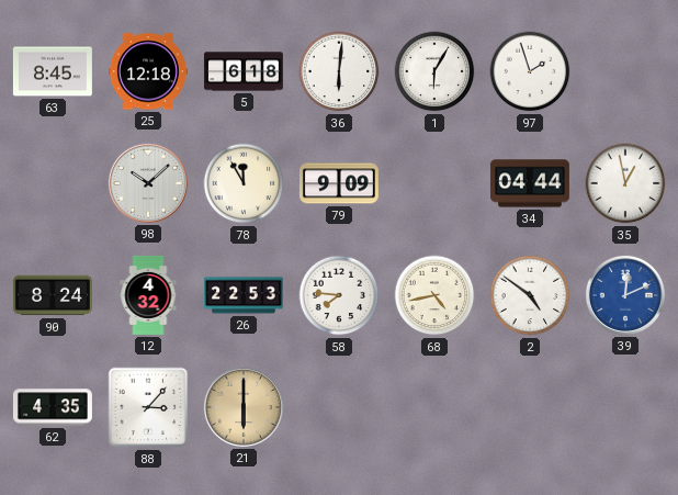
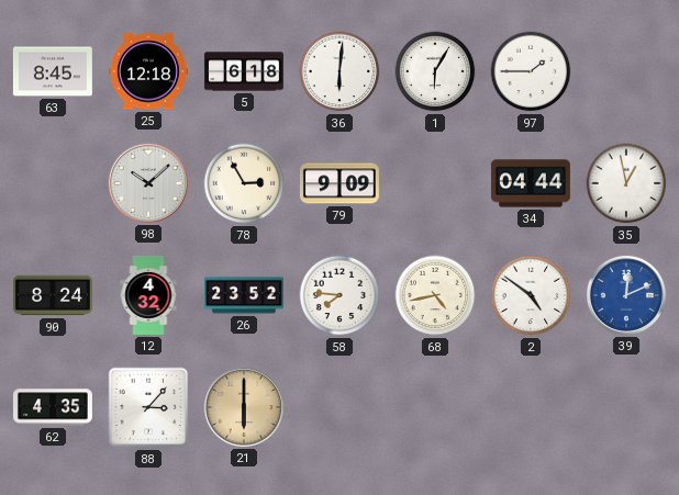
97: 1:57 -> 1:45 (531, 71)
78: 11:55 -> 2:55 (244, 183)
26: 22:53 -> 23:52 (244, 295)
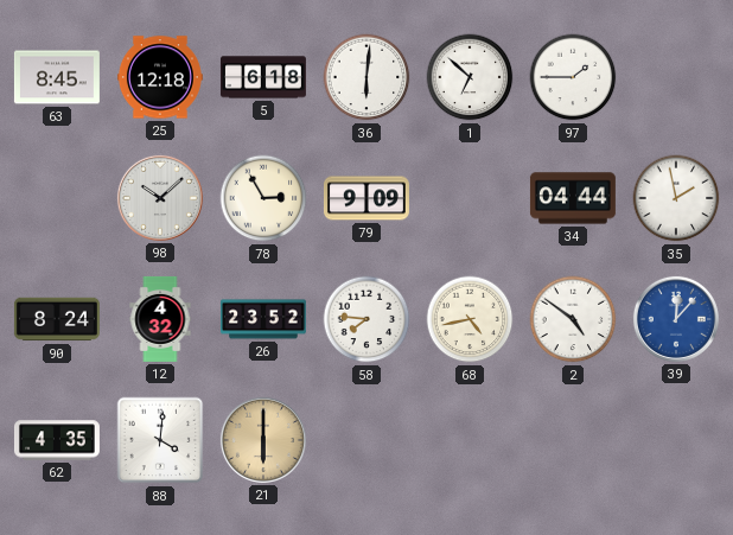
1: 6:05 -> 6:52 (470, 77)
35: 12:58 -> 1:58 (676, 198)
39: 12:11 -> 12:07 (676, 319)
88: 3:07 -> 4:01 (160, 440)
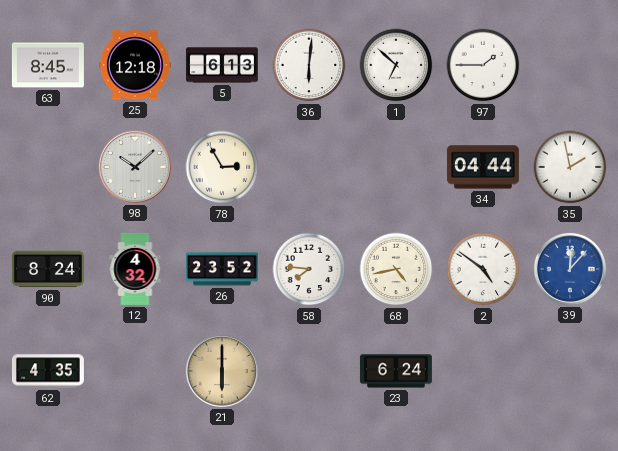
5: 6:18 -> 6:13 (222, 65)
79: 9:09 -> none (366, 198)
88: 4:01 -> none (160, 440)
23: none -> 6:24 (396, 371)
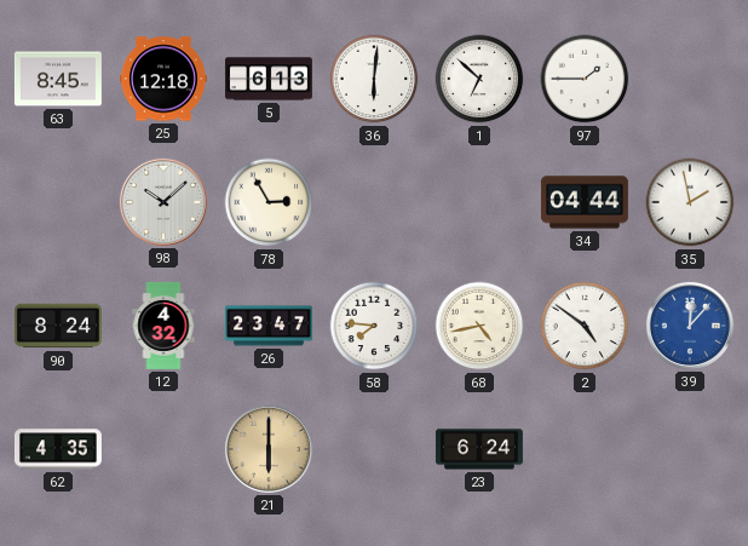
26: 23:52 -> 23:47 (269, 326)
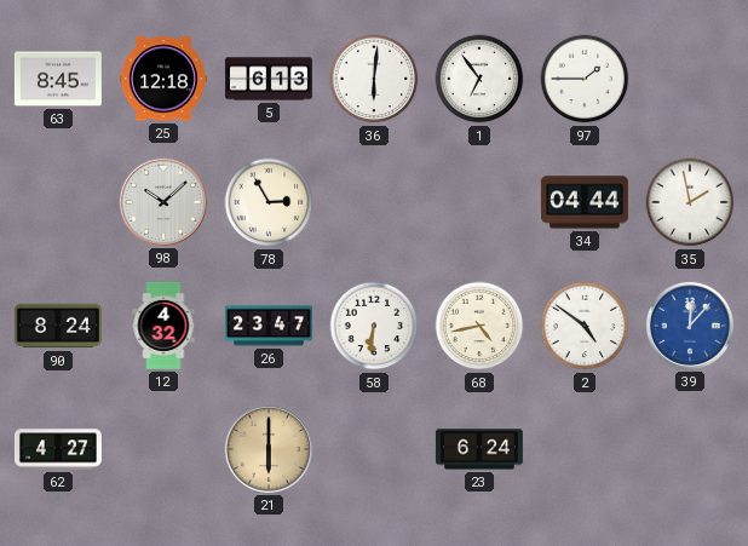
1: 6:52 -> 6:54 (479, 79)
58: 7:46 -> 6:31 (374, 326)
62: 4:35 -> 4:27 (58, 449)
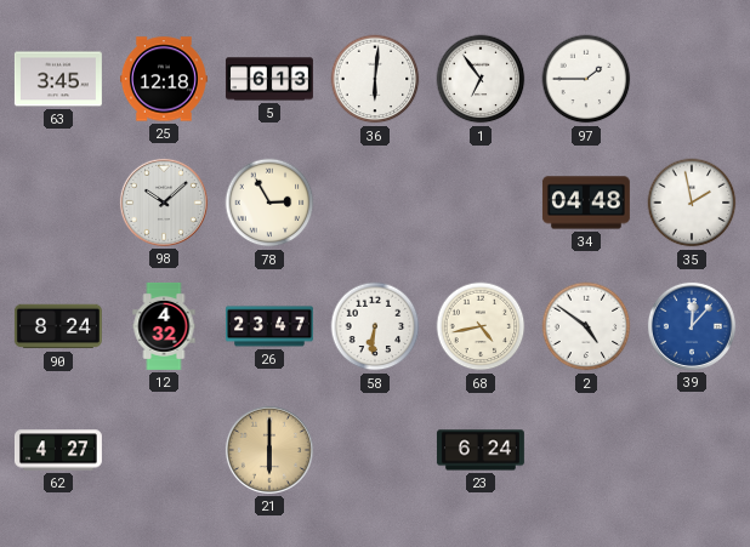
63: 8:45 -> 3:45 (58, 79)
34: 04:44 -> 04:48 (586, 203)
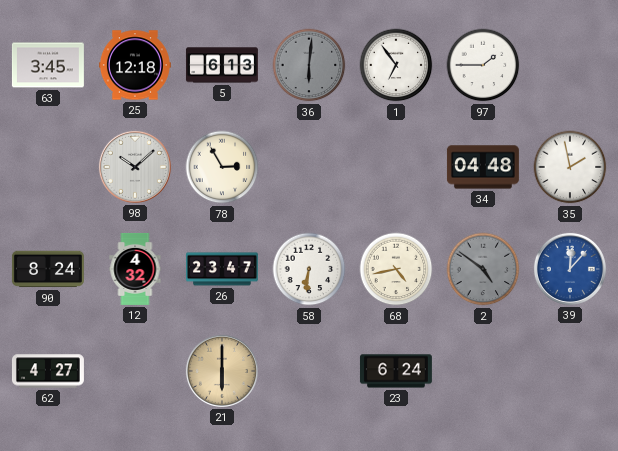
36 dial: white -> grey (309, 65)
2 dial: white -> grey (483, 269)
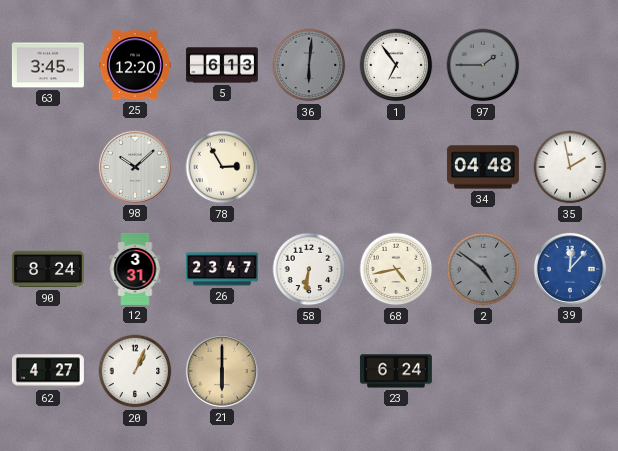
25: 12:18 -> 12:20 (135, 65)
97 dial: white -> grey (483, 65)
12: 4:32 -> 3:31 (135, 269)
20: none -> 1:04 (135, 371)
